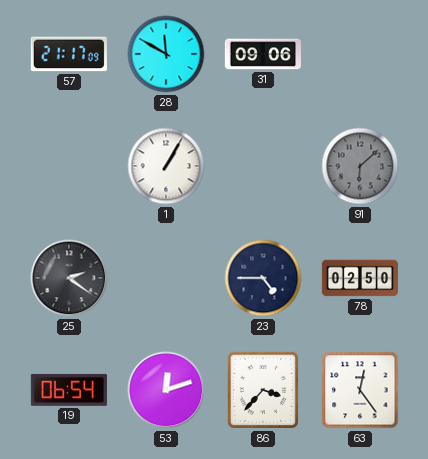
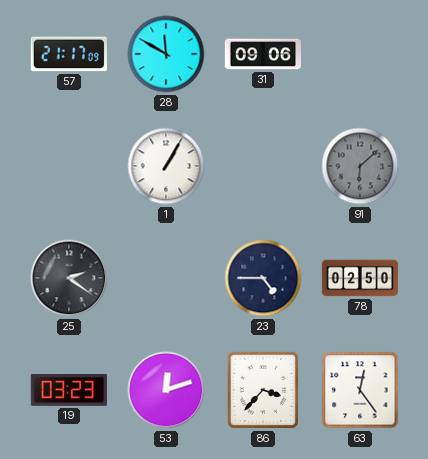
19: 06:54 -> 03:23 (69, 390)
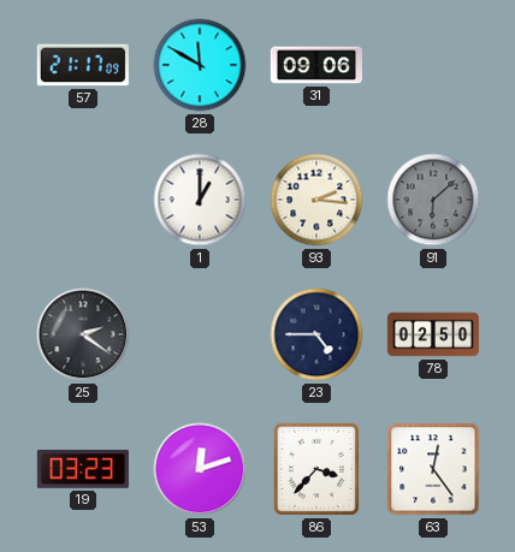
1: 1:05 -> 1:00 (200, 200)
93: none -> 2:16 (316, 200)
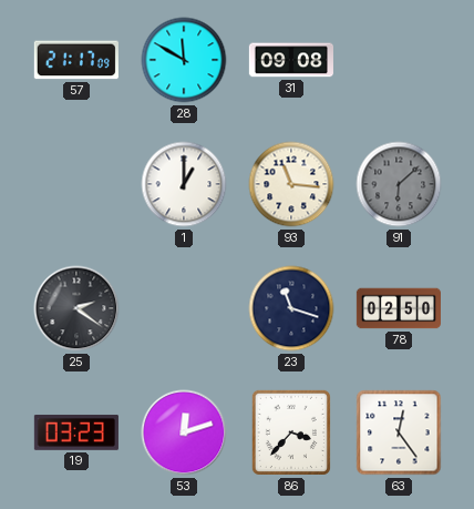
31: 09:06 -> 09:08 (291, 60)
93: 2:16 -> 11:16 (291, 184)
23: 4:45 -> 11:18 (291, 308)
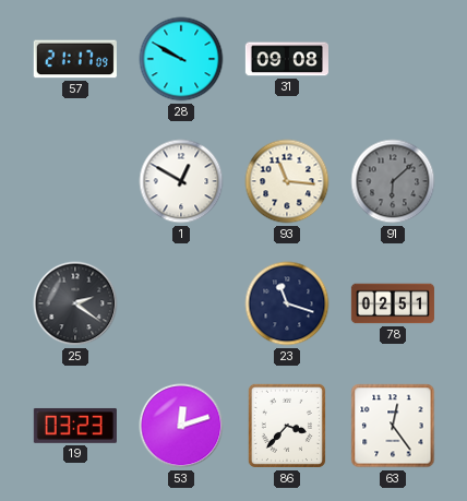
28: 11:50 -> 9:50 (181, 59)
1: 1:00 -> 12:50 (181, 181)
78: 02:50 -> 02:51 (393, 303)
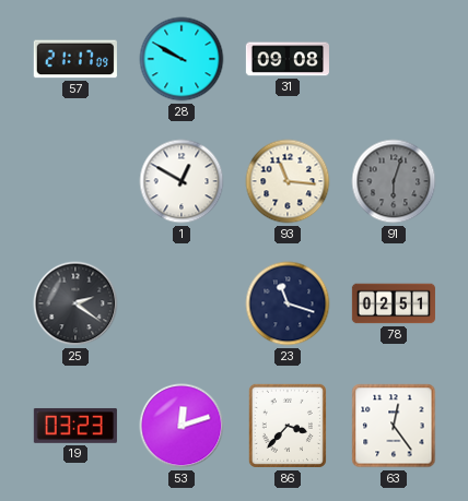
91: 6:08 -> 6:03 (394, 181)
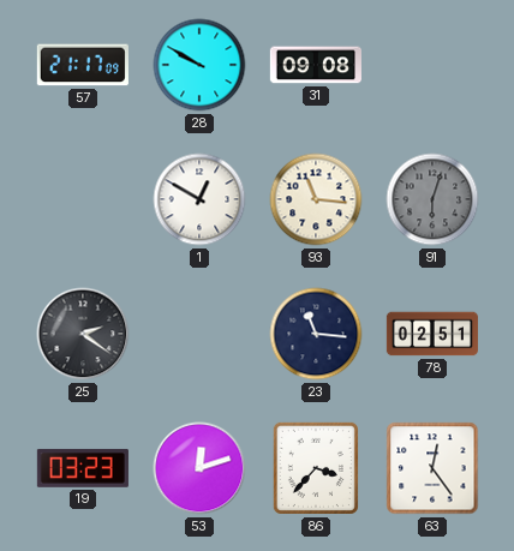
23: 11:18 -> 11:16 (316, 334)
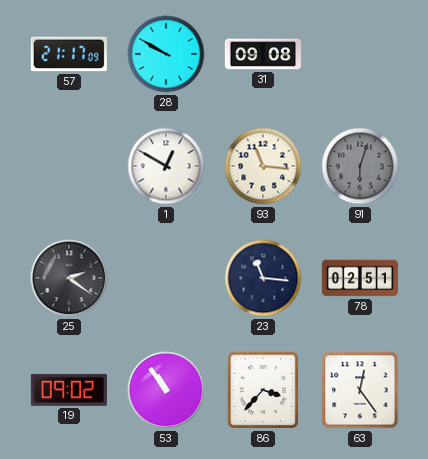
19: 03:23 -> 09:02 (69, 390)
53: 12:12 -> 10:54 (166, 390)
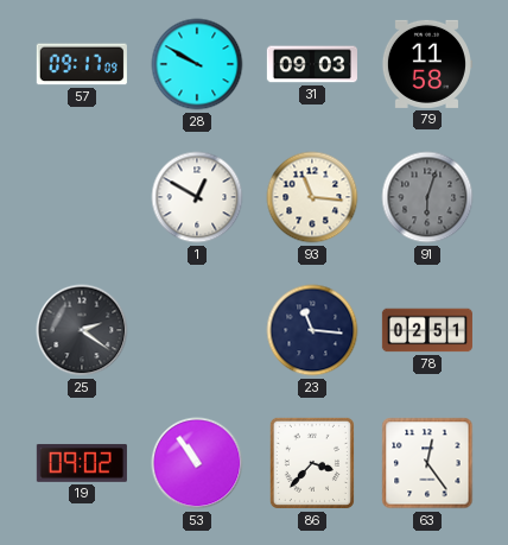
57: 21:17 -> 09:17 (82, 64)
31: 09:08 -> 09:03 (312, 64)
79: none -> 11:58 (426, 64)
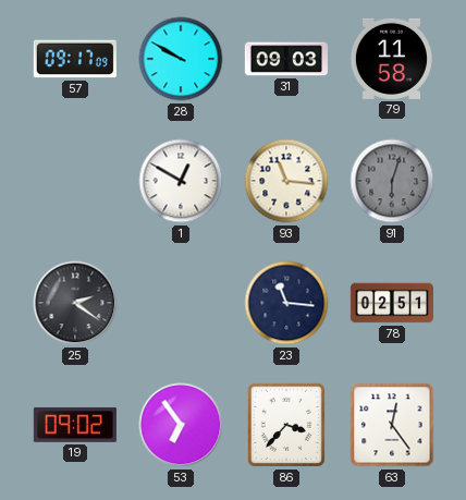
53: 10:54 -> 6:54 (181, 425)
